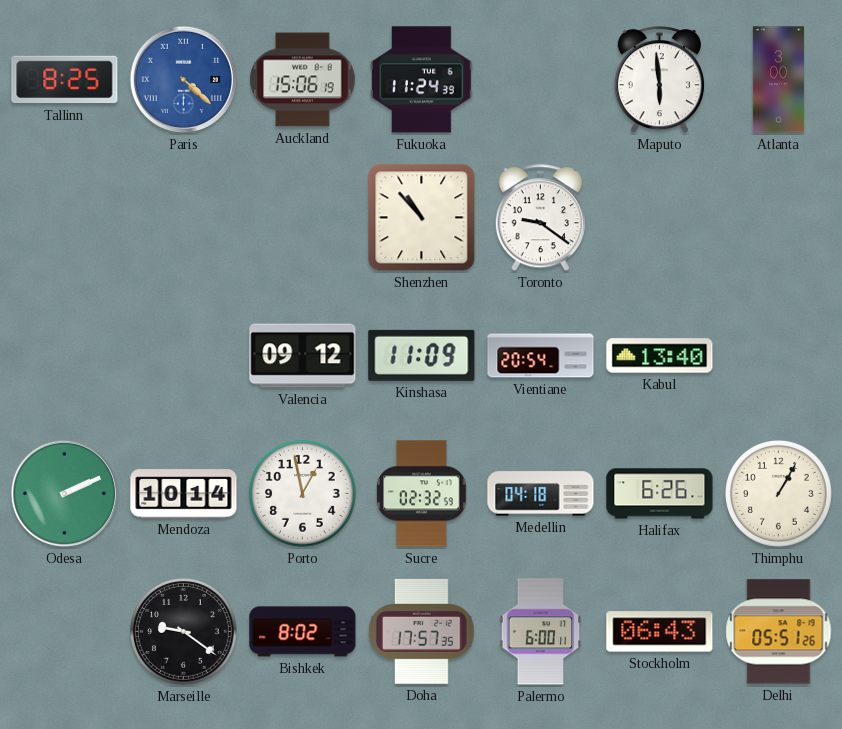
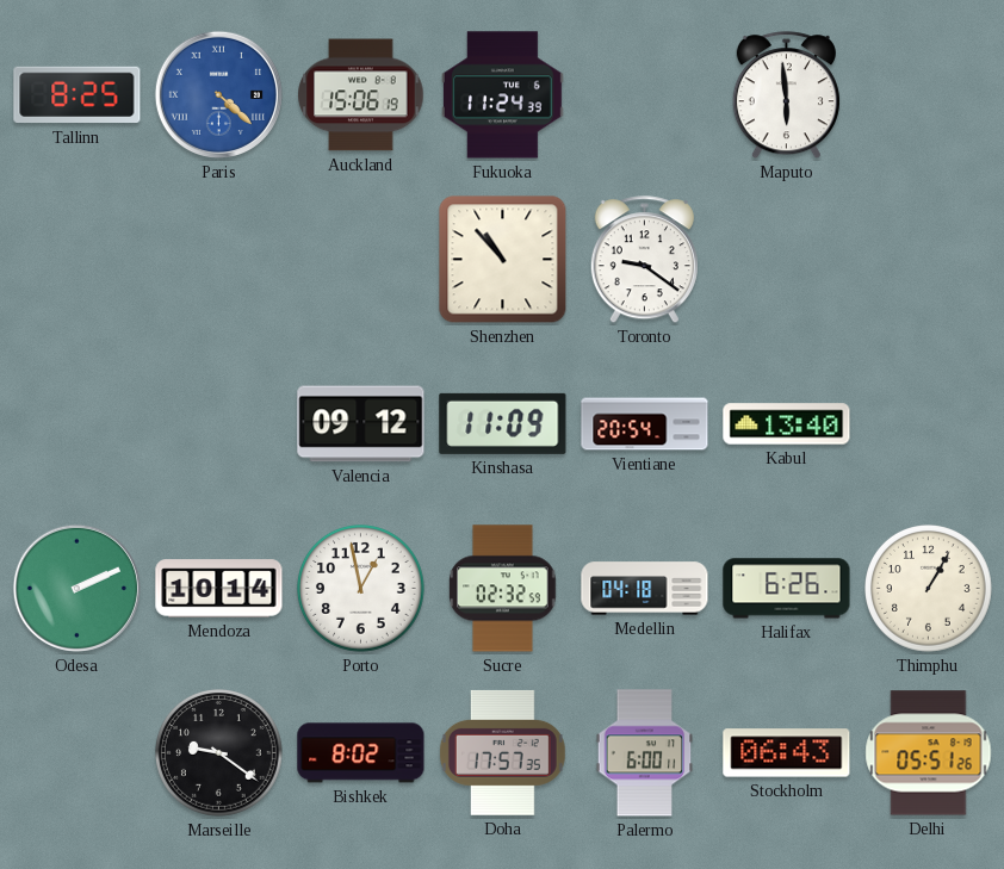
Atlanta: 3:00 -> none (778, 80)
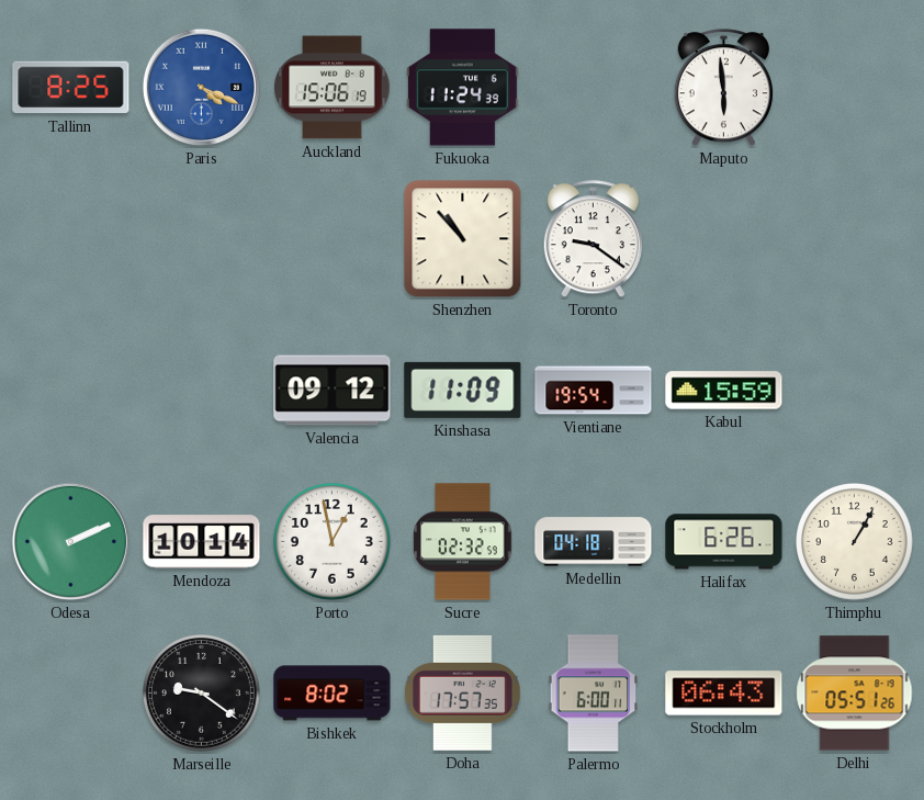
Paris: 4:22 -> 4:19 (201, 87)
Vientiane: 20:54 -> 19:54 (594, 391)
Kabul: 13:40 -> 15:59 (724, 391)
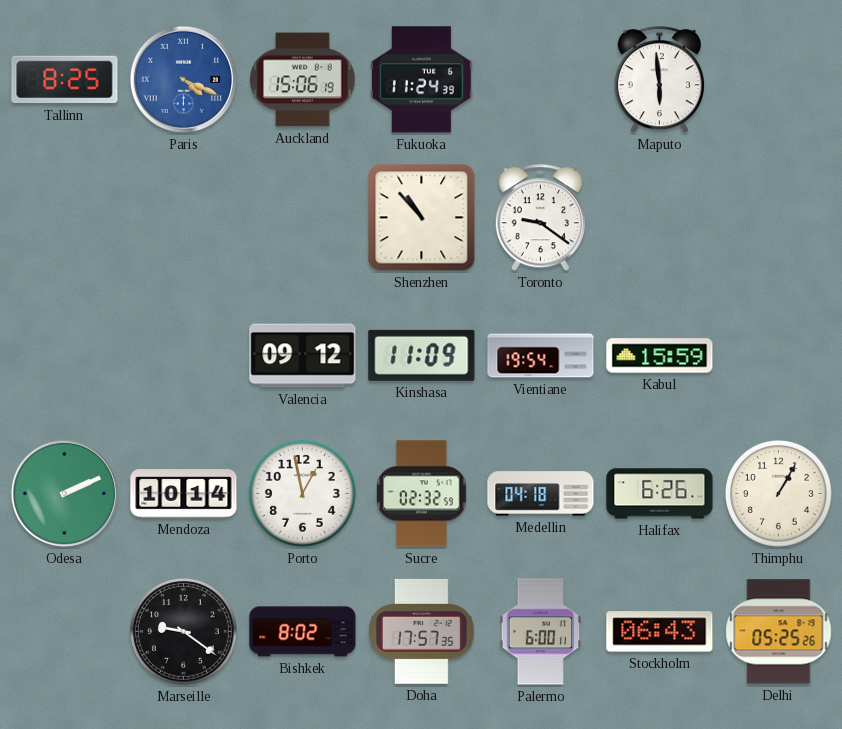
Delhi: 05:51 -> 05:25 (779, 632)
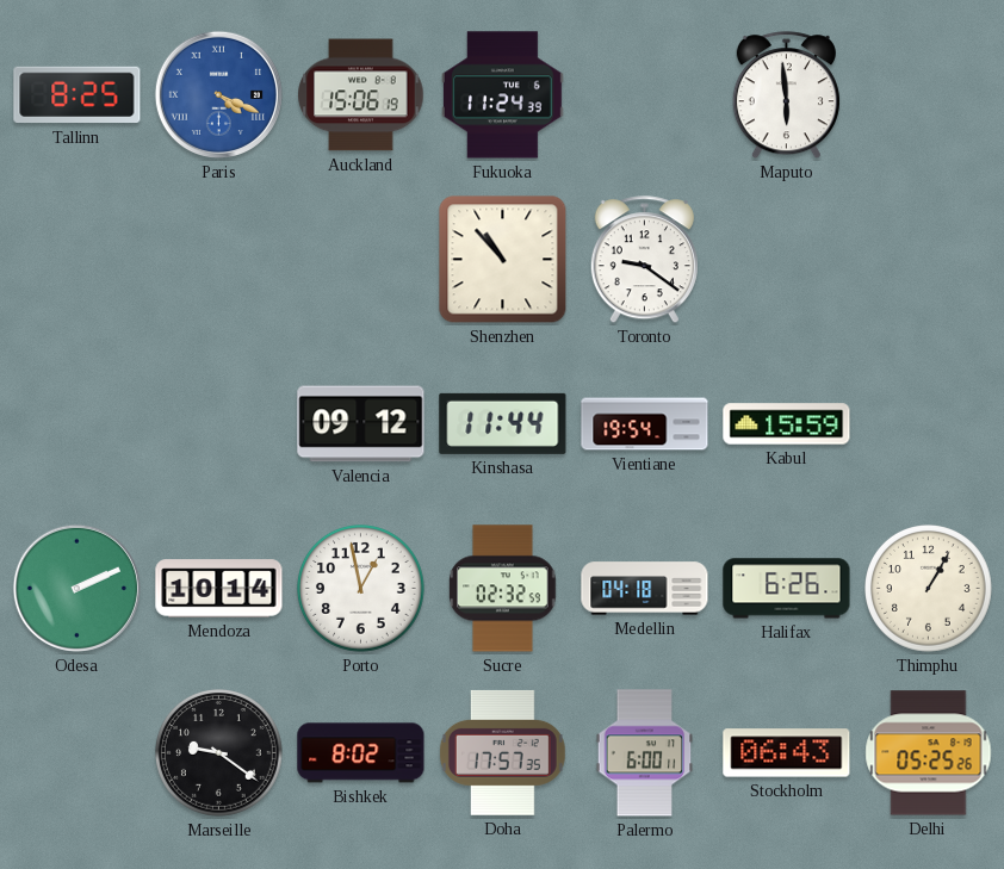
Kinshasa: 11:09 -> 11:44 (503, 423)
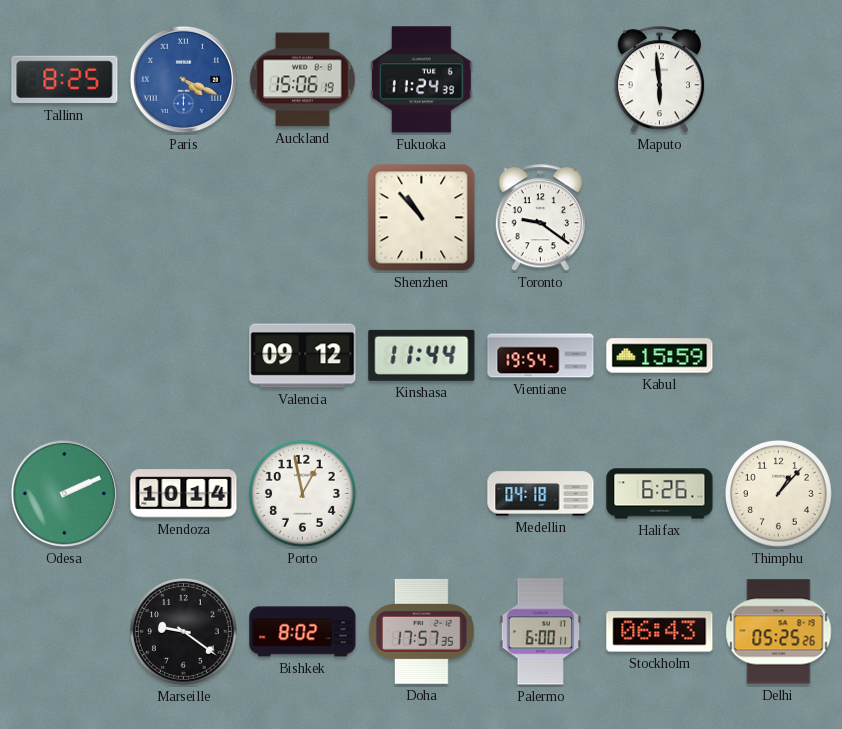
Sucre: 02:32 -> none (503, 589)
Thimphu: 1:05 -> 1:07 (779, 494)
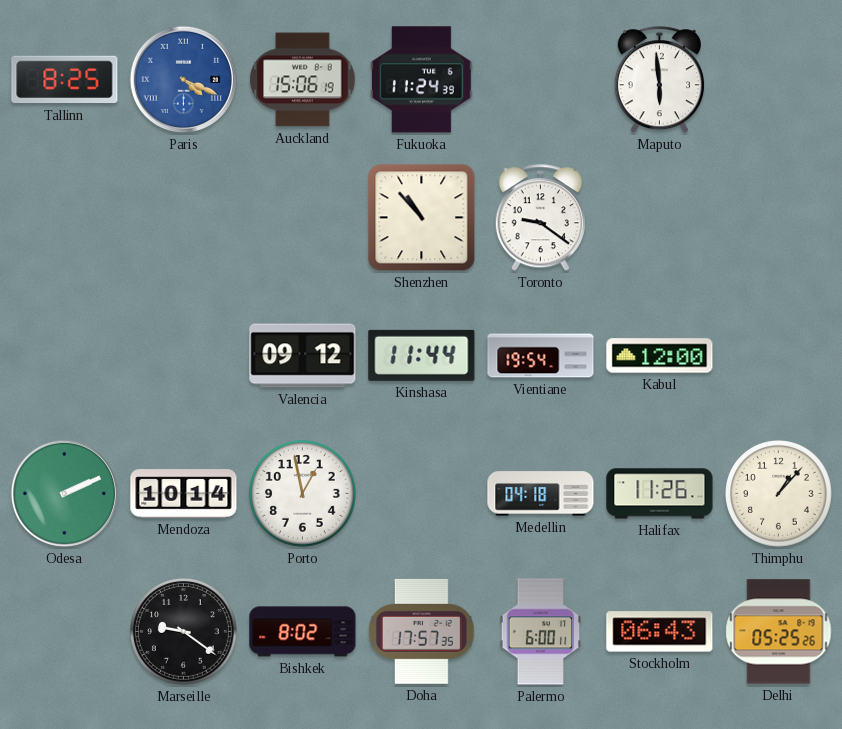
Kabul: 15:59 -> 12:00 (660, 356)
Halifax: 6:26 -> 11:26 (660, 494)
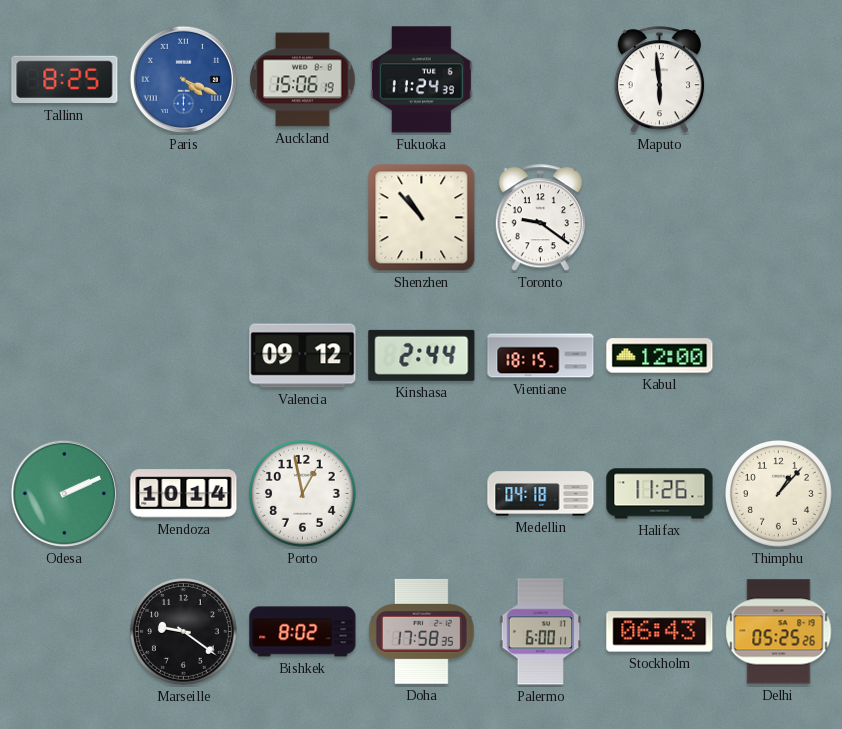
Kinshasa: 11:44 -> 2:44 (422, 355)
Vientiane: 19:54 -> 18:15 (541, 356)
Doha: 17:57 -> 17:58 (421, 631)
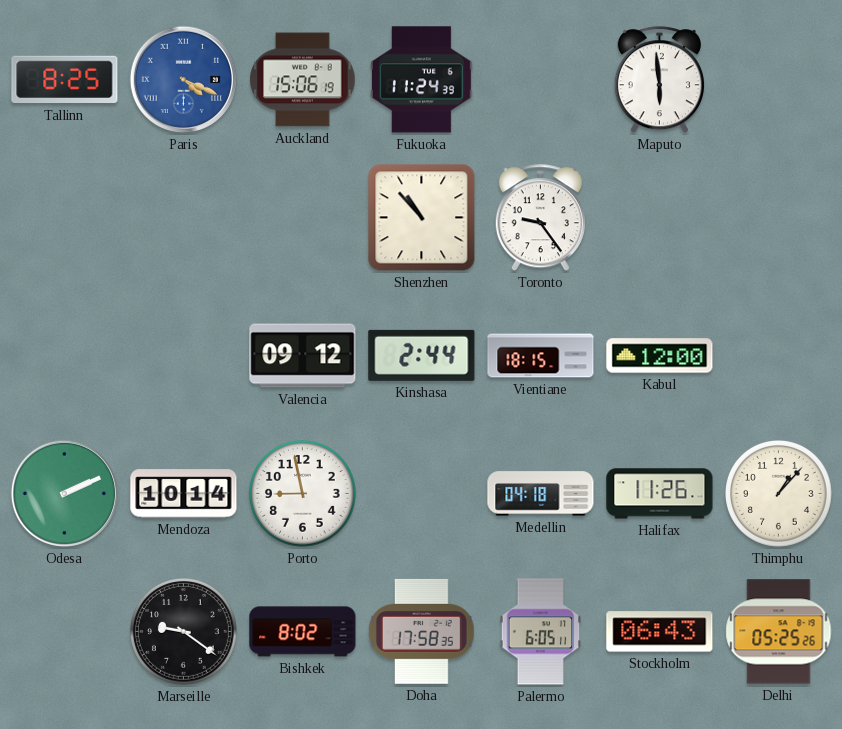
Toronto: 9:21 -> 9:24 (540, 218)
Porto: 12:58 -> 8:58 (303, 494)
Palermo: 6:00 -> 6:05 (541, 632)
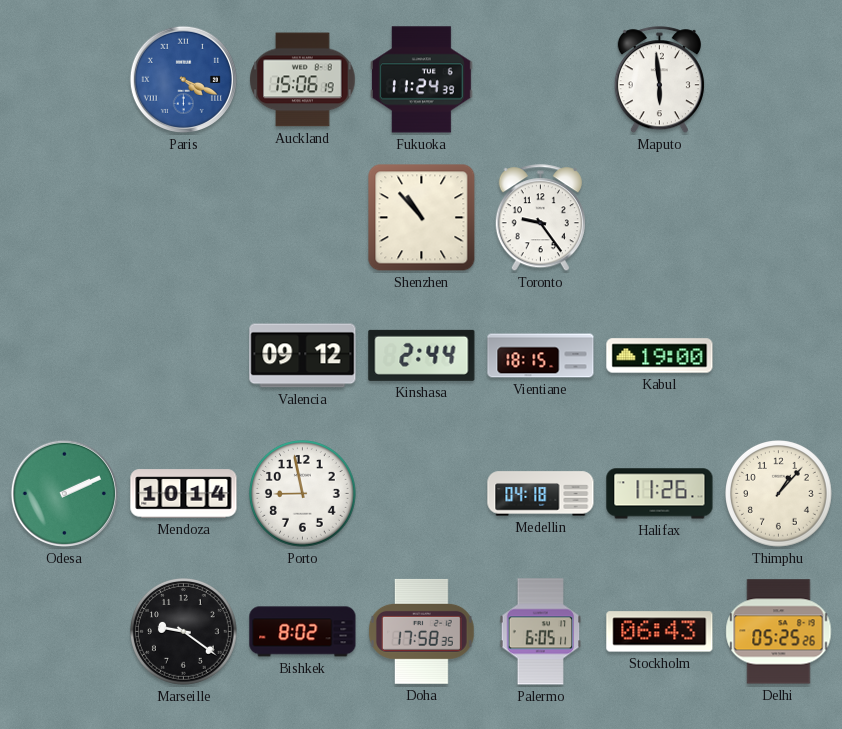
Tallinn: 8:25 -> none (65, 80)
Kabul: 12:00 -> 19:00 (660, 356)
